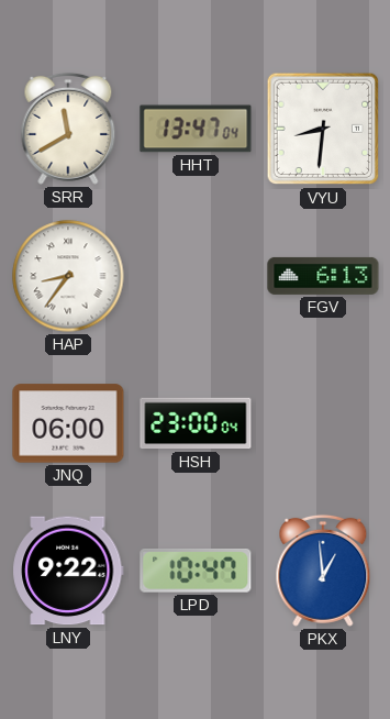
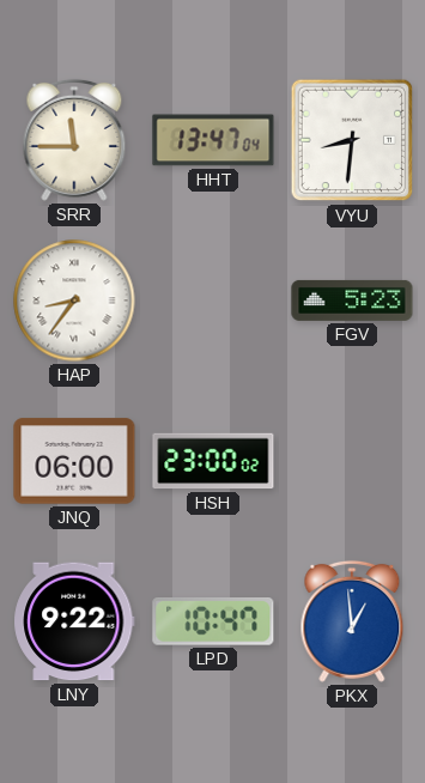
SRR: 11:40 -> 11:45 (74, 140)
FGV: 6:13 -> 5:23 (352, 301)
HSH: 23:00:04 -> 23:00:02 (213, 461)
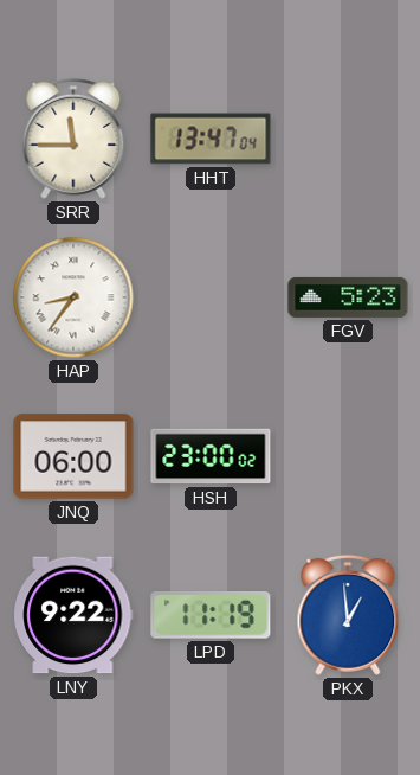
VYU: 8:31 -> none (352, 140)
LPD: 10:47 -> 11:19 (211, 616)
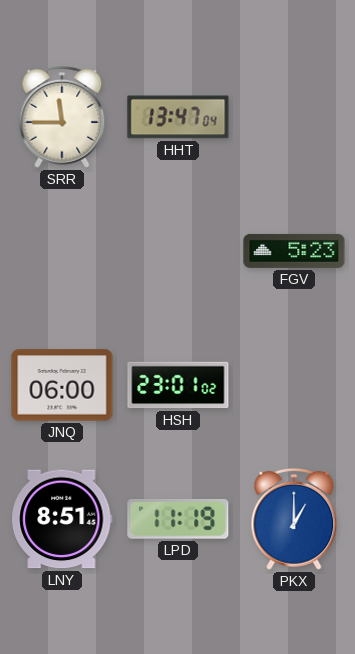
HAP: 8:36 -> none (73, 297)
HSH: 23:00 -> 23:01 (178, 385)
LNY: 9:22 -> 8:51 (62, 519)
PKX: 12:59 -> 1:00 (294, 519)
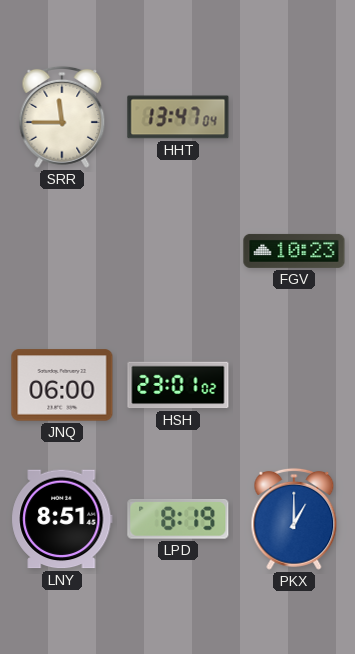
FGV: 5:23 -> 10:23 (294, 251)
LPD: 11:19 -> 8:19 (178, 520)
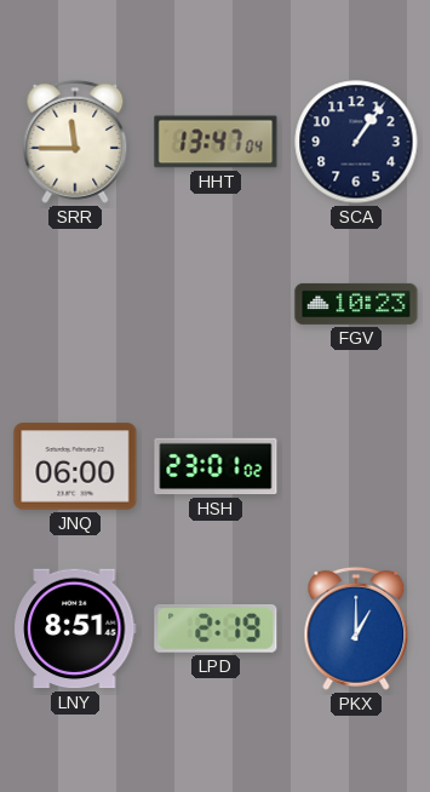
SCA: none -> 1:06 (356, 142)
LPD: 8:19 -> 2:19 (216, 630)
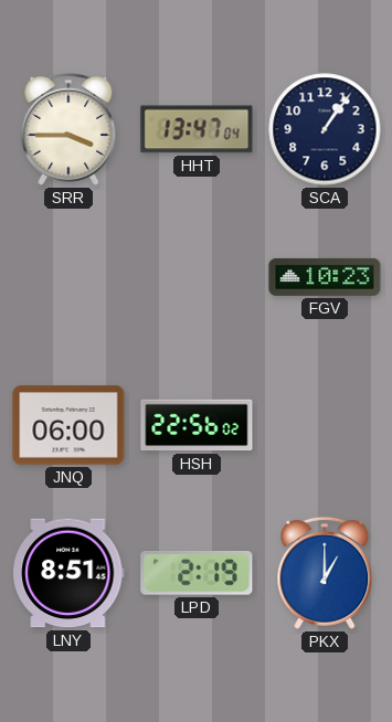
SRR: 11:45 -> 3:45 (68, 129)
HSH: 23:01 -> 22:56 (197, 425)
